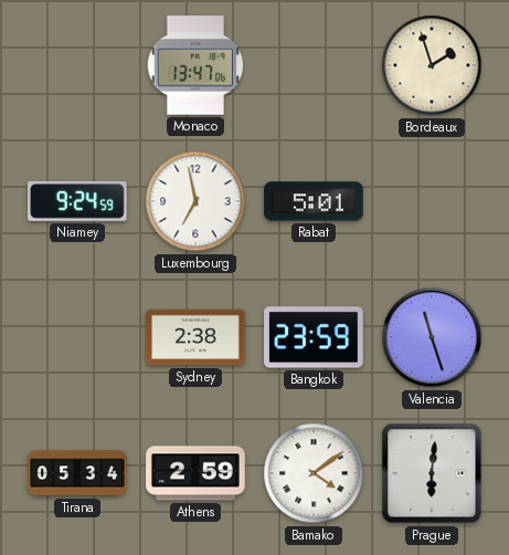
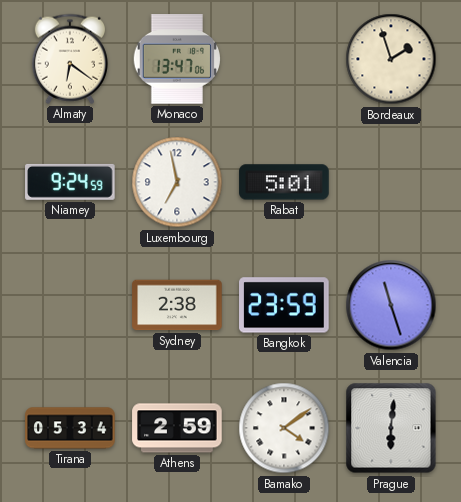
Almaty: none -> 6:21 (70, 59)
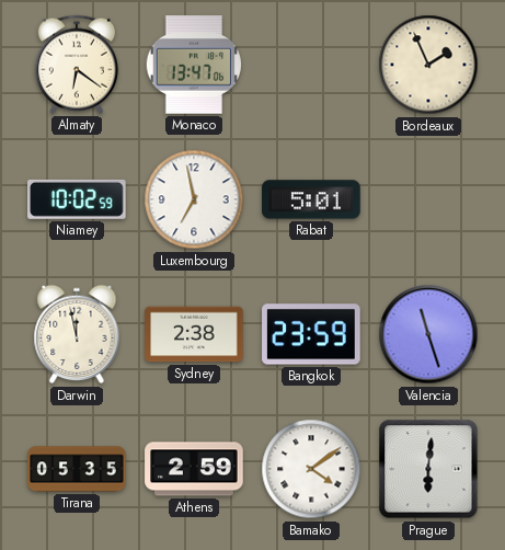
Bordeaux: 1:57 -> 1:56 (428, 65)
Niamey: 9:24 -> 10:02 (77, 199)
Darwin: none -> 11:58 (77, 334)
Tirana: 05:34 -> 05:35 (77, 469)
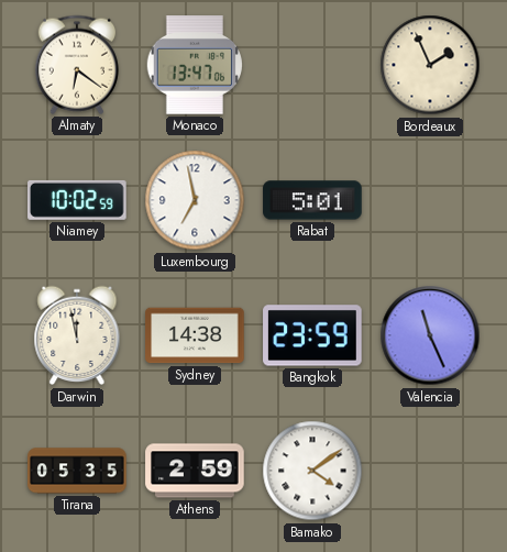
Sydney: 2:38 -> 14:38 (195, 335)
Valencia: 11:27 -> 11:26 (430, 335)
Prague: 6:01 -> none (428, 469)
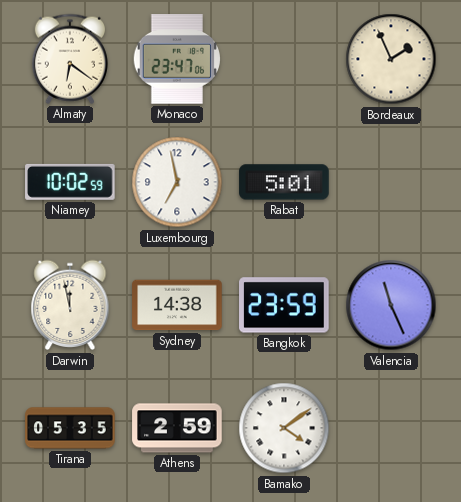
Monaco: 13:47 -> 23:47 (177, 59)
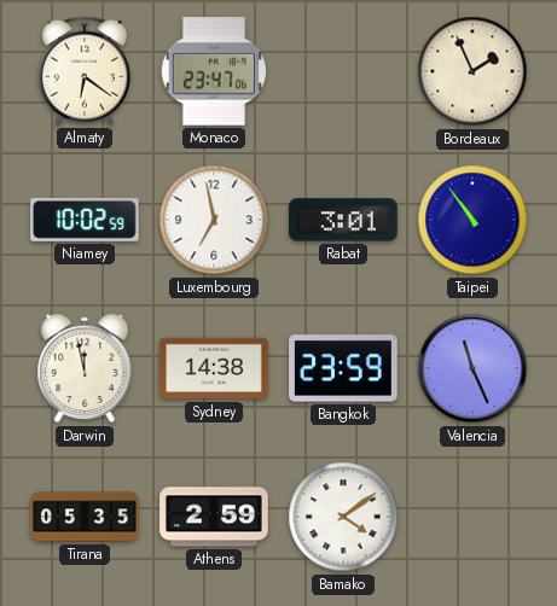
Rabat: 5:01 -> 3:01 (343, 220)
Taipei: none -> 10:54 (472, 220)
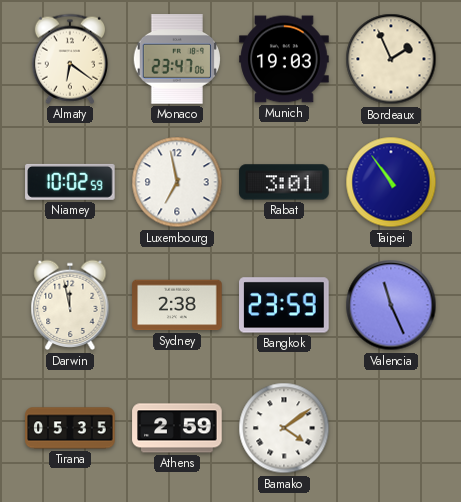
Munich: none -> 19:03 (284, 59)
Sydney: 14:38 -> 2:38 (177, 305)
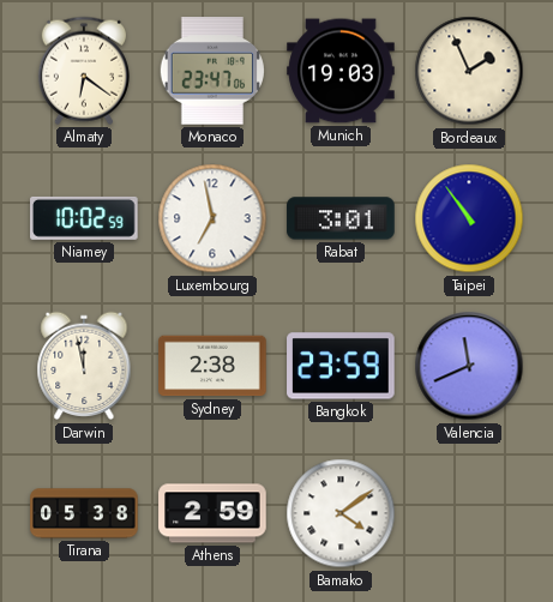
Valencia: 11:26 -> 11:41 (469, 366)
Tirana: 05:35 -> 05:38 (84, 513)
